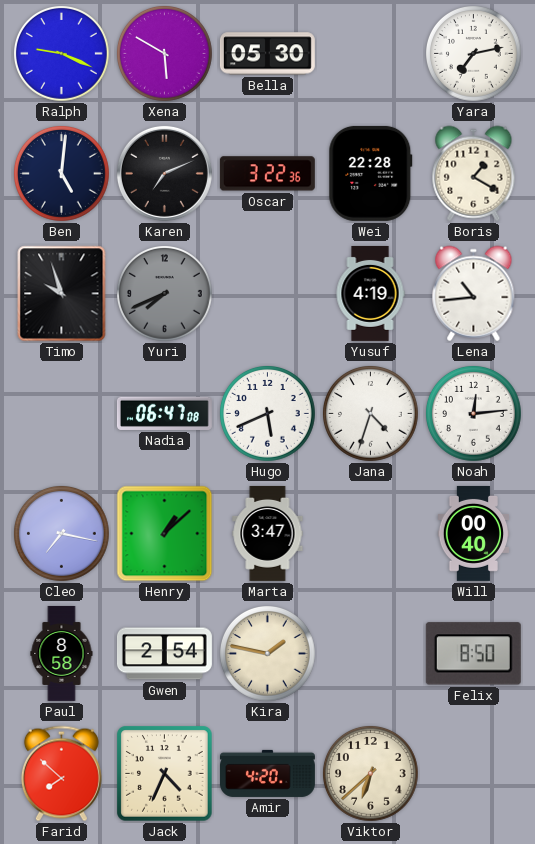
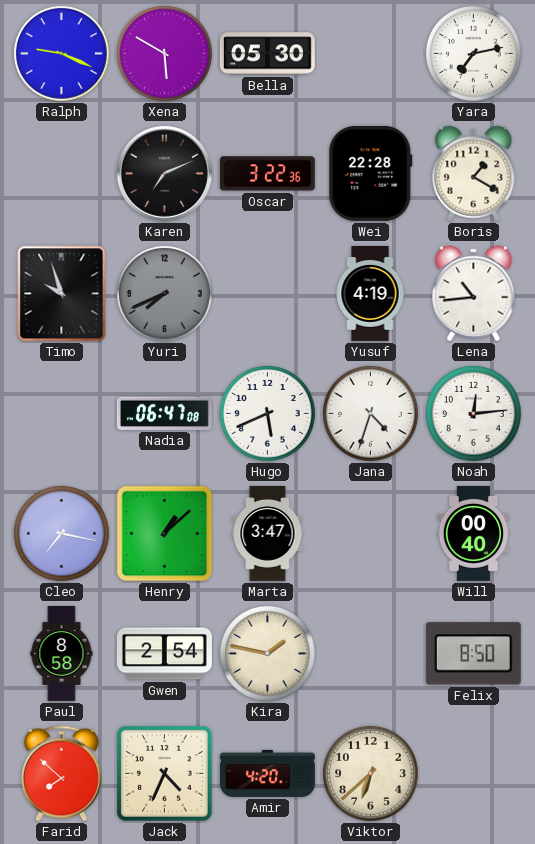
Ben: 5:01 -> none (62, 174)
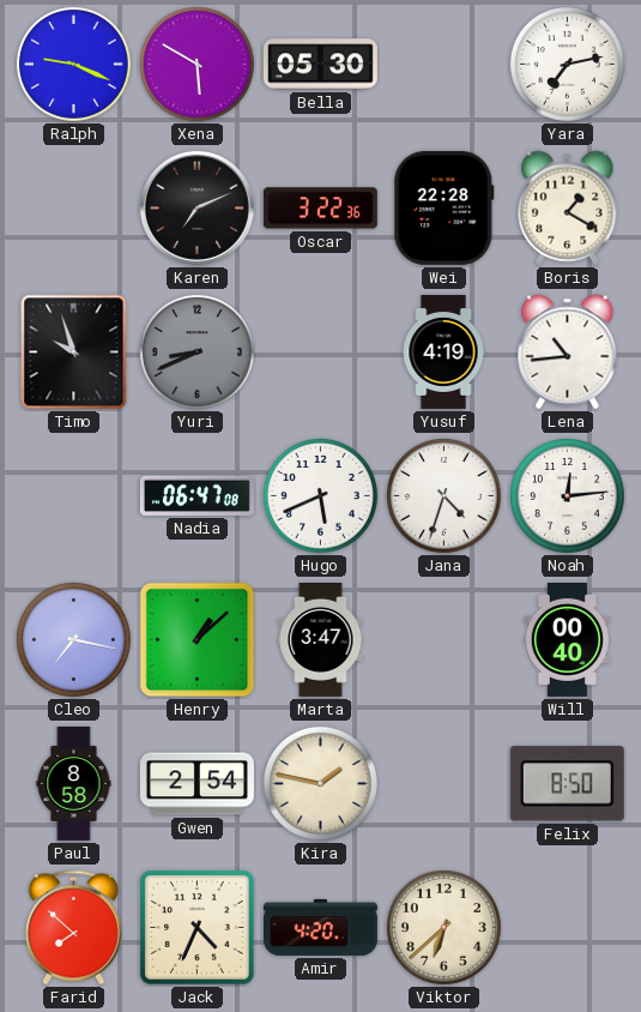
Yuri: 7:41 -> 8:41 (198, 353)
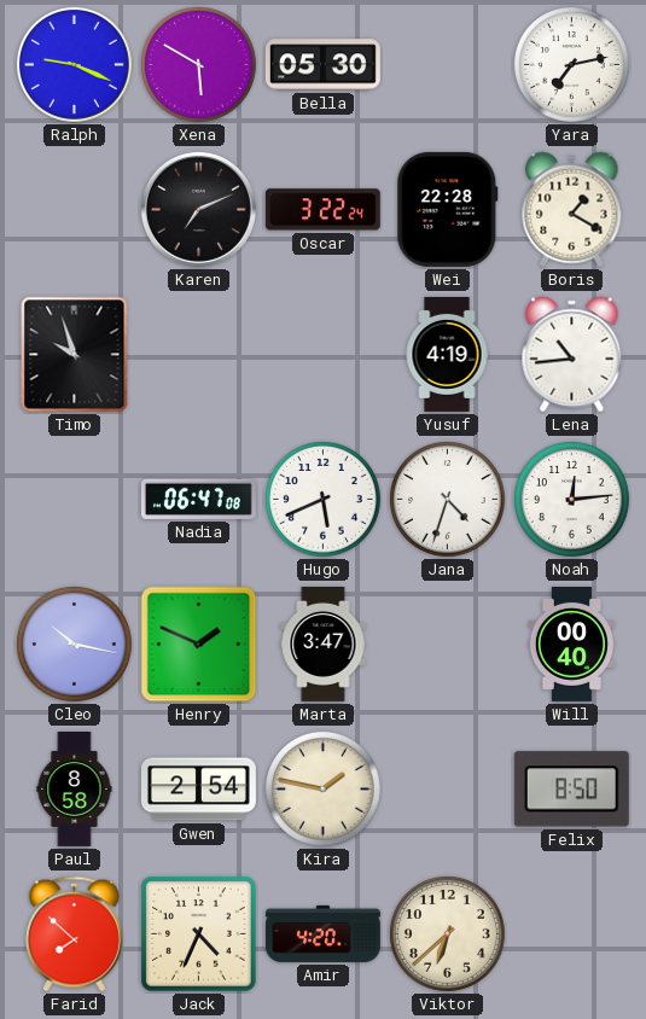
Oscar: 3:22:36 -> 3:22:24 (322, 210)
Yuri: 8:41 -> none (198, 353)
Cleo: 7:17 -> 10:17 (75, 645)
Henry: 1:08 -> 1:49 (199, 645)
